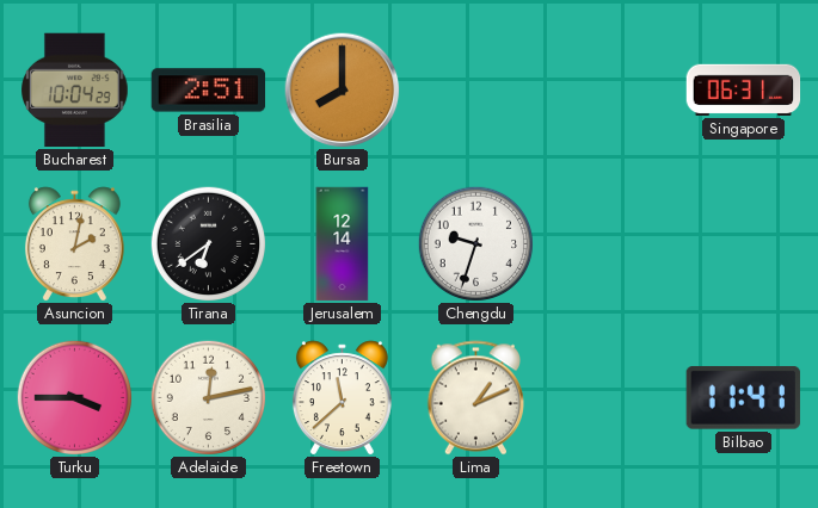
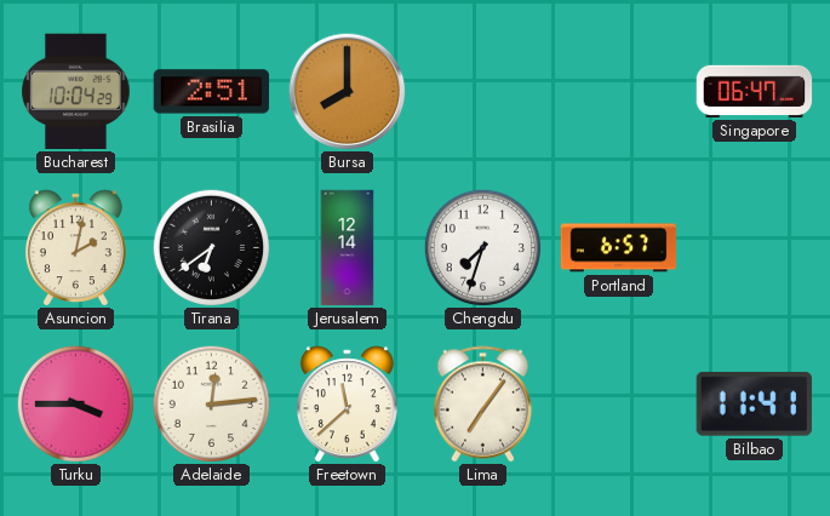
Singapore: 06:31 -> 06:47 (755, 91)
Chengdu: 9:33 -> 7:33 (482, 247)
Portland: none -> 6:57 (619, 248)
Adelaide: 12:13 -> 12:14 (211, 403)
Lima: 1:11 -> 7:06 (482, 405)
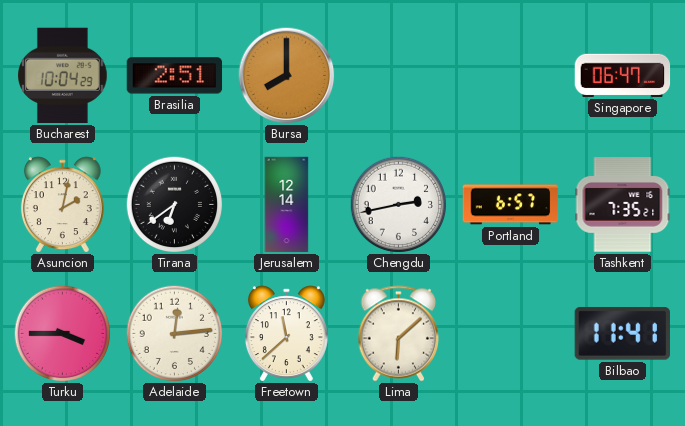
Chengdu: 7:33 -> 2:43 (398, 204)
Tashkent: none -> 7:35 (623, 205)
Lima: 7:06 -> 6:08 (398, 334)
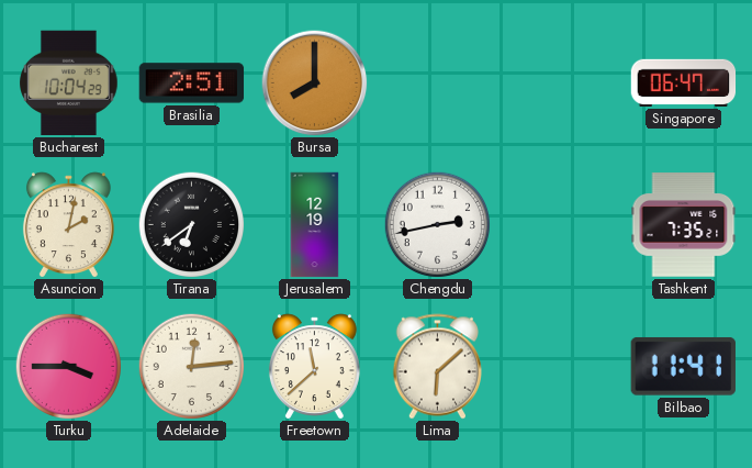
Jerusalem: 12:14 -> 12:19 (315, 225)
Portland: 6:57 -> none (511, 205)
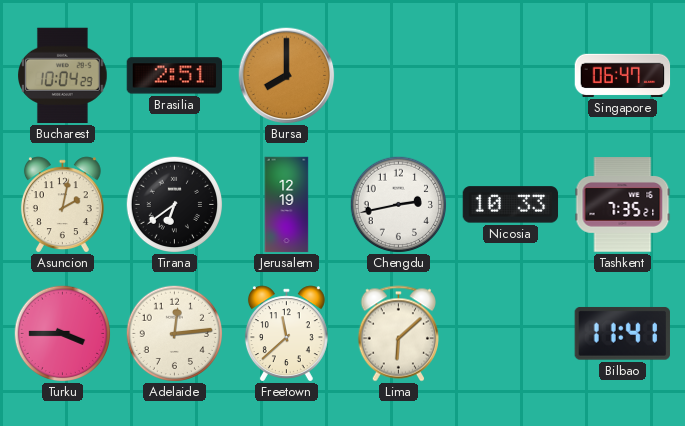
Nicosia: none -> 10:33 (511, 205)
